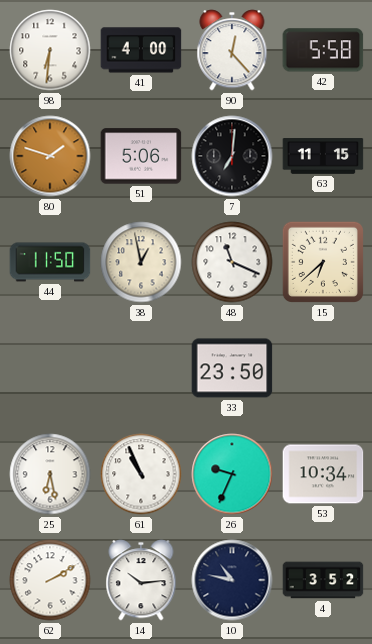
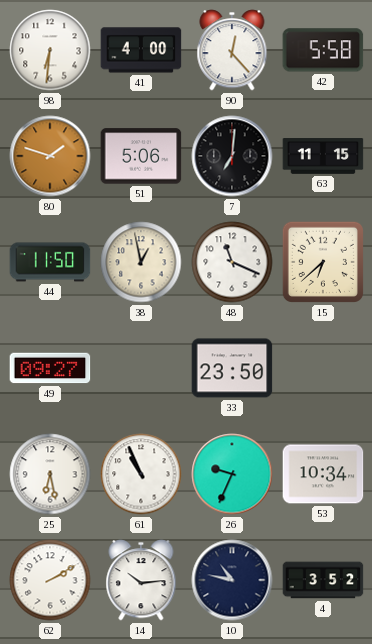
49: none -> 09:27 (50, 368)
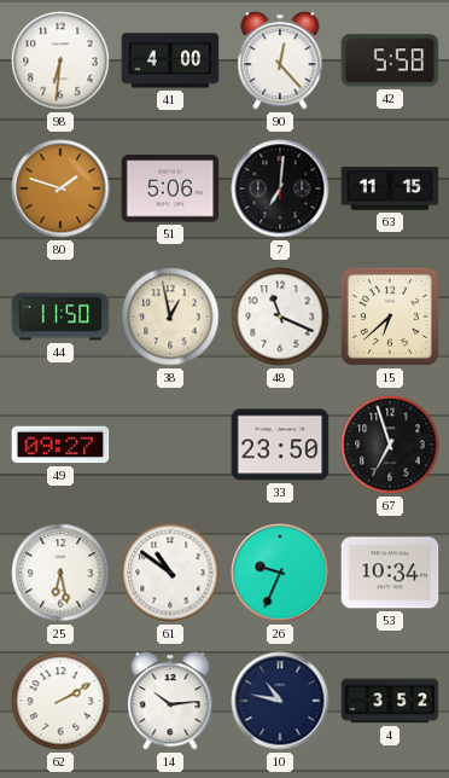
67: none -> 6:57 (390, 445)
61: 10:56 -> 10:51 (170, 573)
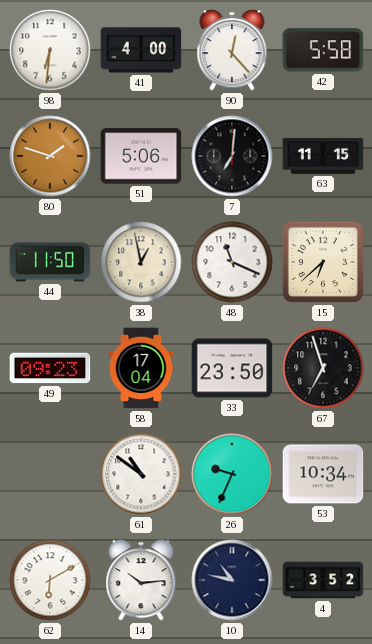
49: 09:27 -> 09:23 (50, 368)
58: none -> 17:04 (141, 368)
25: 6:28 -> none (60, 573)
62: 2:10 -> 6:10 (50, 580)
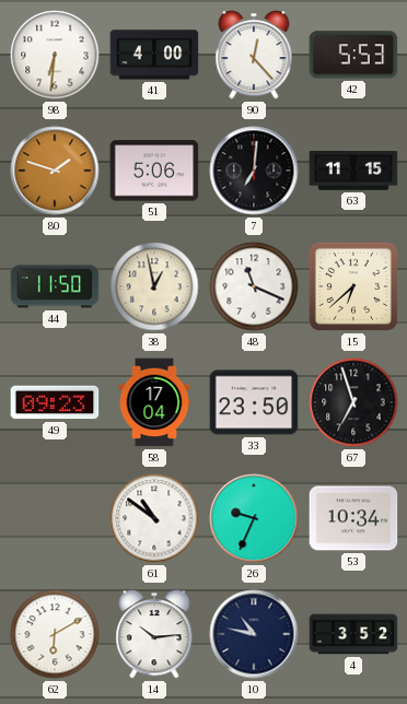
42: 5:58 -> 5:53 (353, 55)
